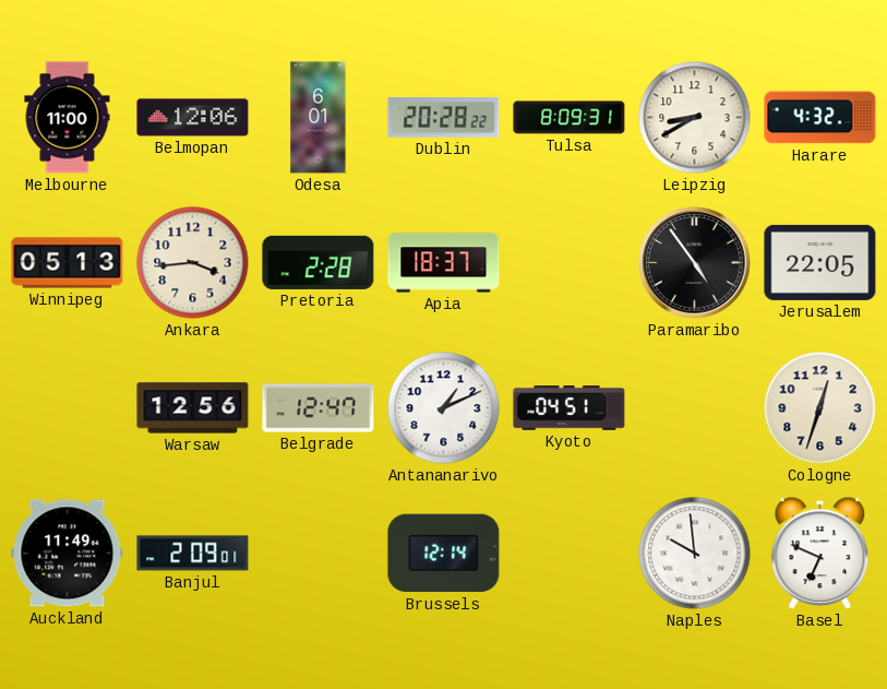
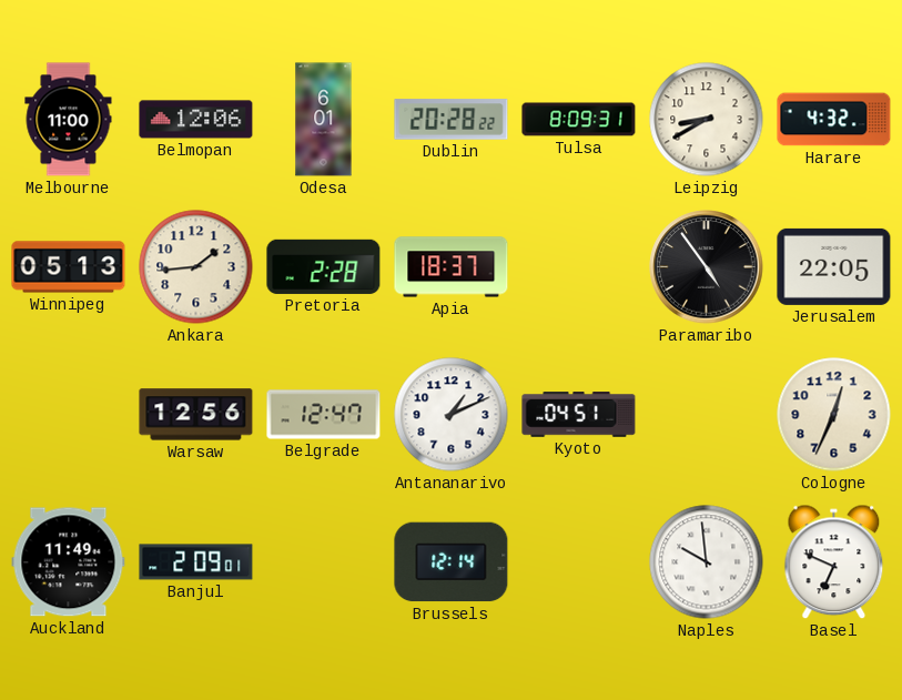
Ankara: 3:44 -> 1:44 (196, 267)
Cologne: 12:33 -> 12:34 (834, 415)
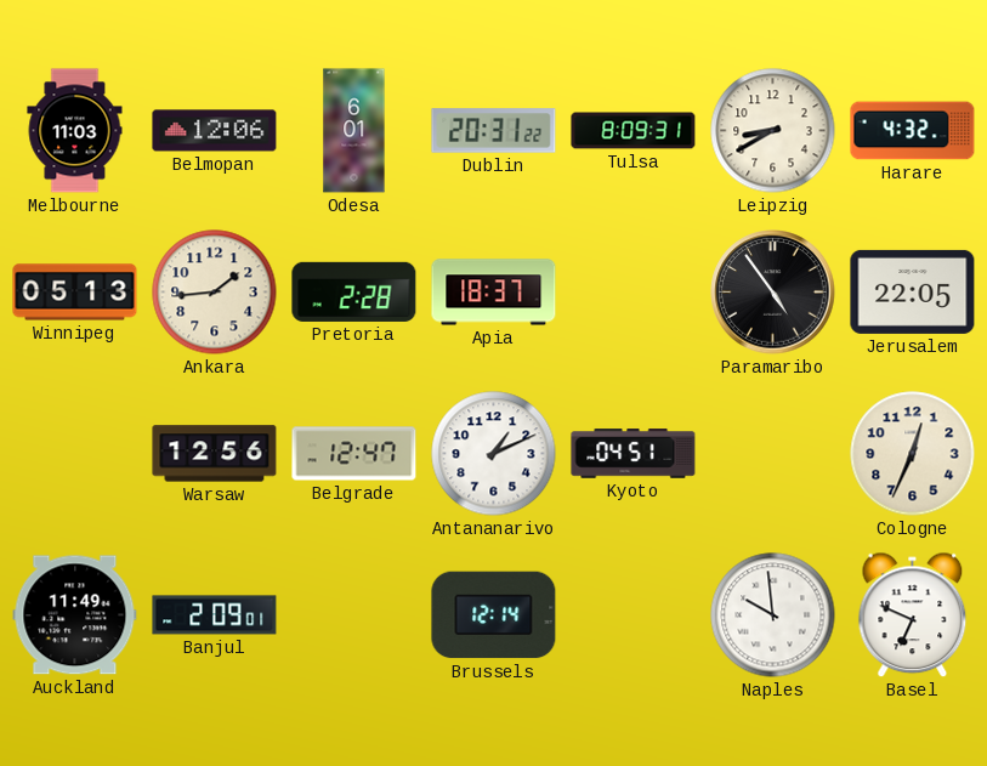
Melbourne: 11:00 -> 11:03 (75, 131)
Dublin: 20:28 -> 20:31 (494, 131)
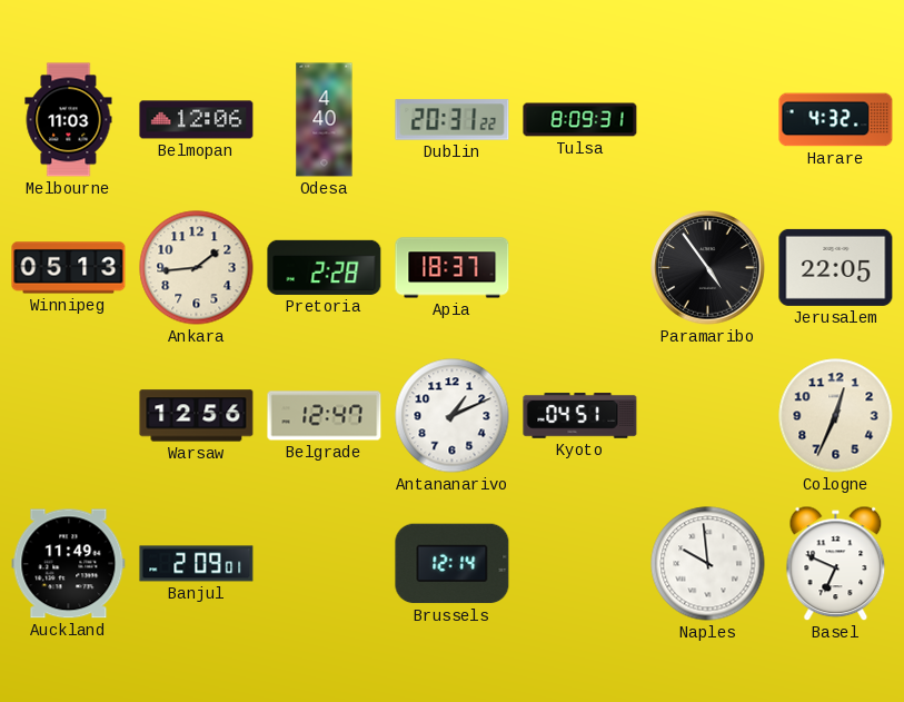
Odesa: 6:01 -> 4:40 (325, 120)
Leipzig: 8:40 -> none (773, 131)
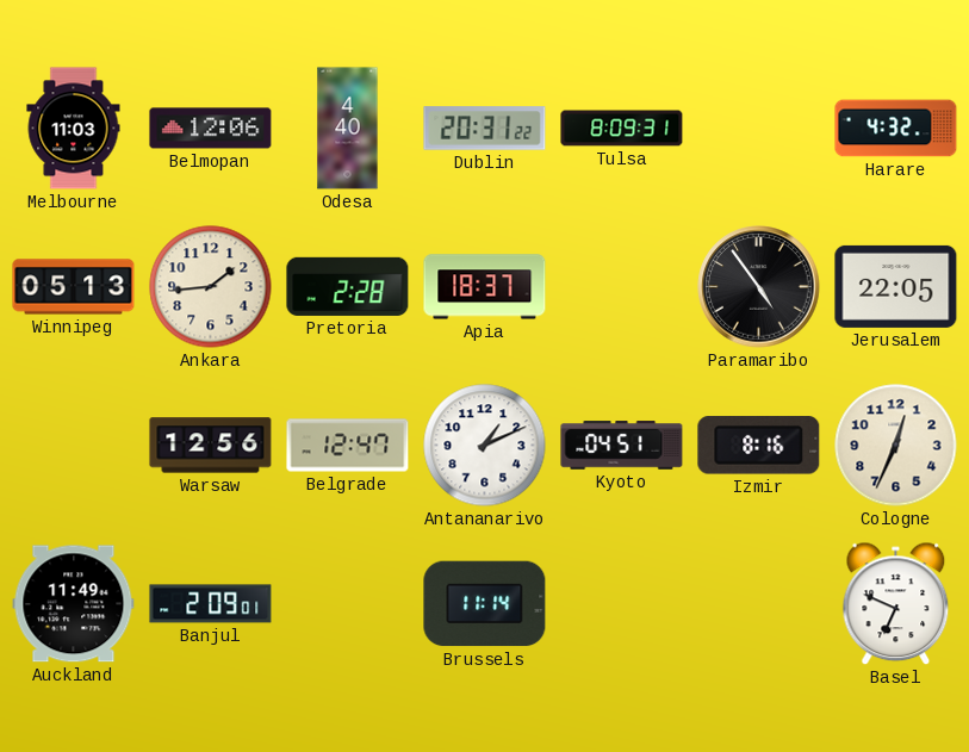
Izmir: none -> 8:16 (759, 446)
Brussels: 12:14 -> 11:14 (485, 604)
Naples: 9:59 -> none (708, 564)
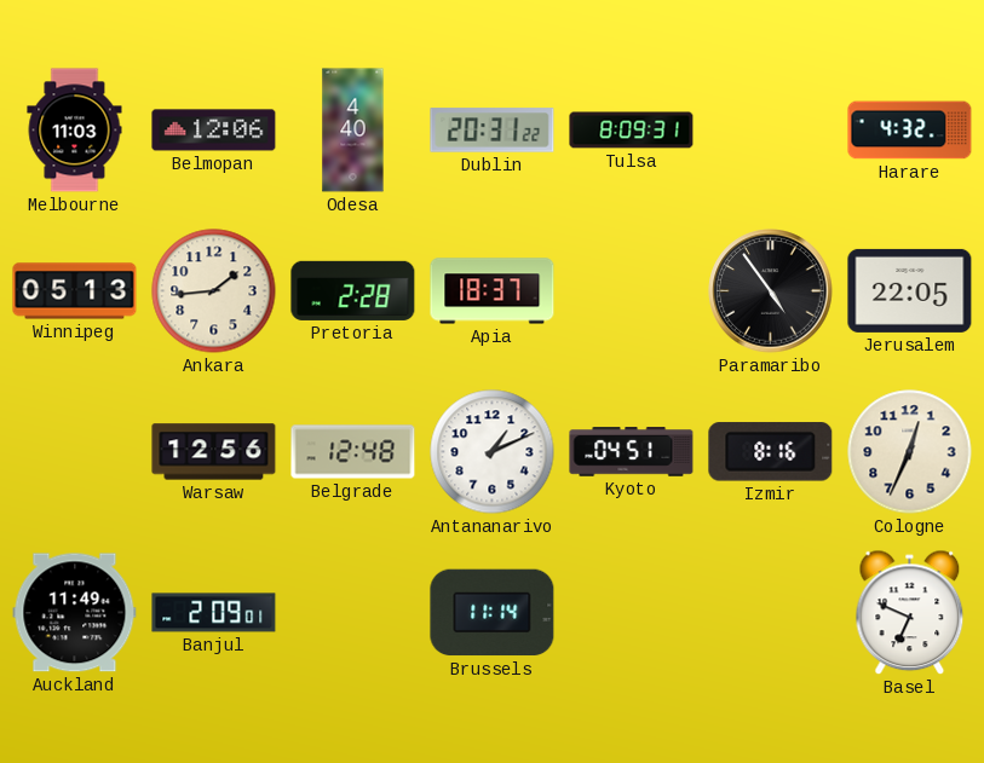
Belgrade: 12:47 -> 12:48 (353, 452)
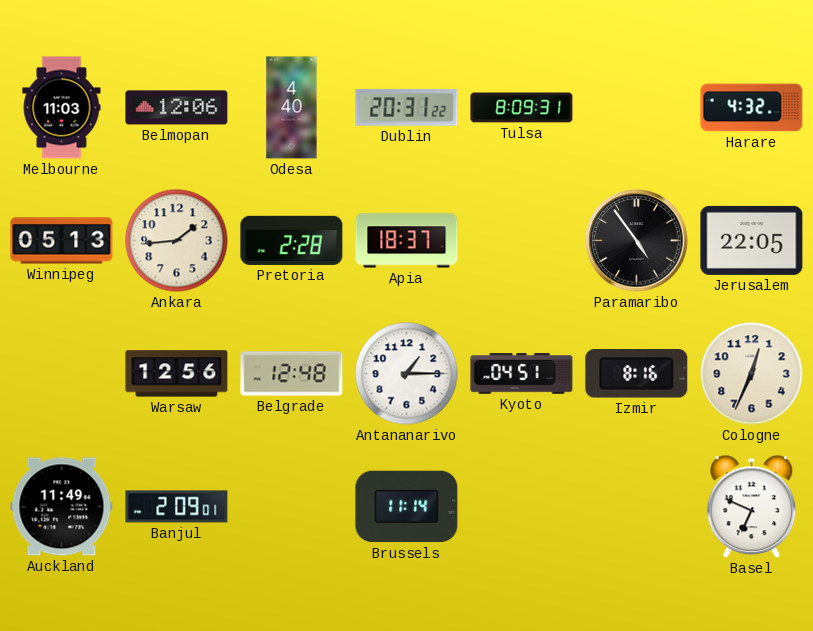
Antananarivo: 1:11 -> 1:15 (407, 374)
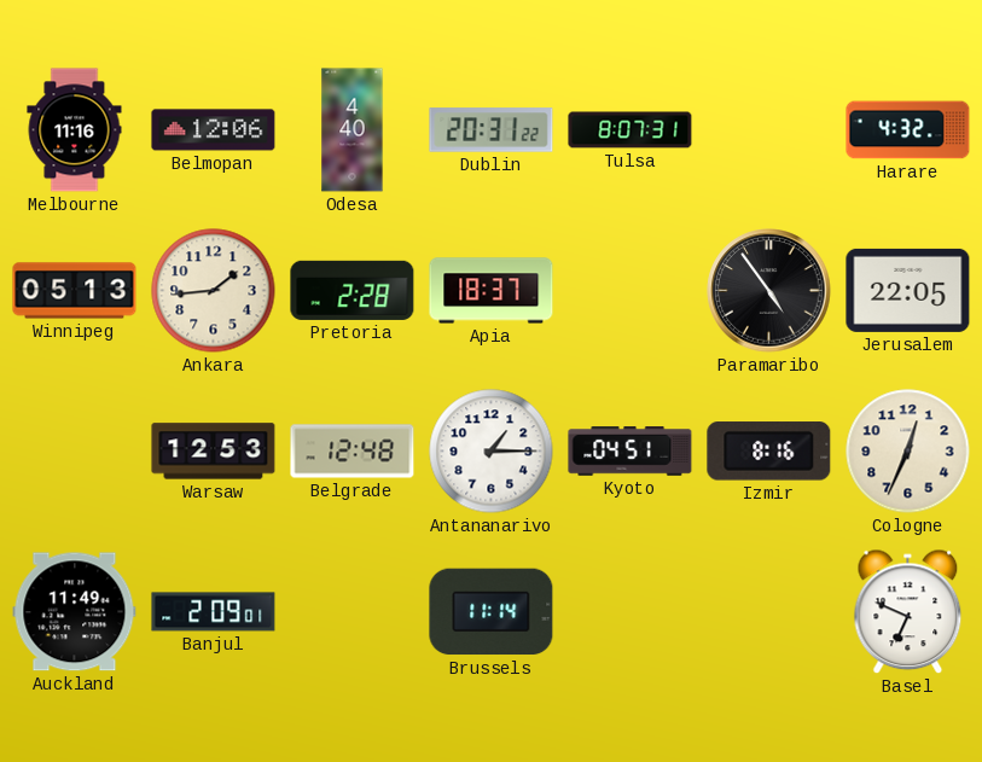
Melbourne: 11:03 -> 11:16 (75, 130)
Tulsa: 8:09 -> 8:07 (631, 130)
Warsaw: 12:56 -> 12:53 (214, 452)
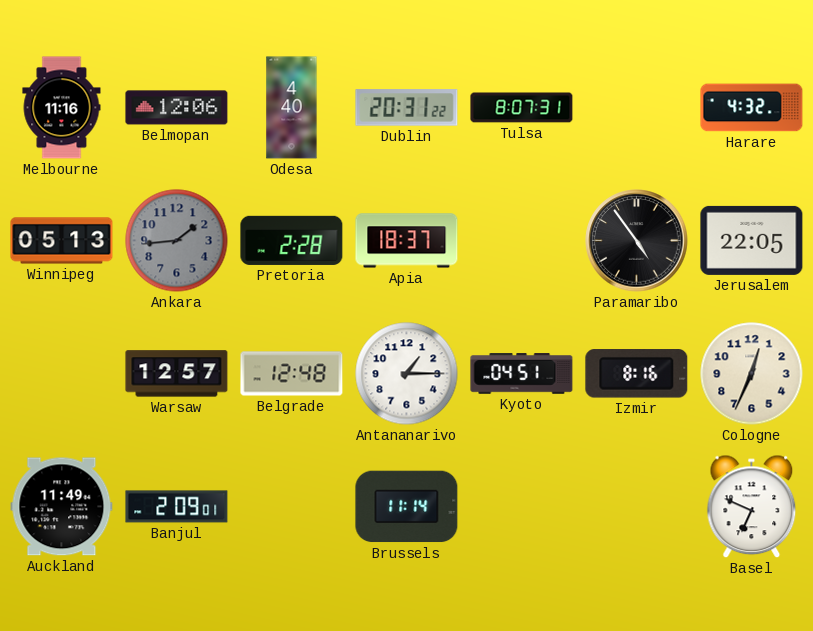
Ankara dial: cream -> grey (177, 241)
Warsaw: 12:53 -> 12:57 (177, 374)
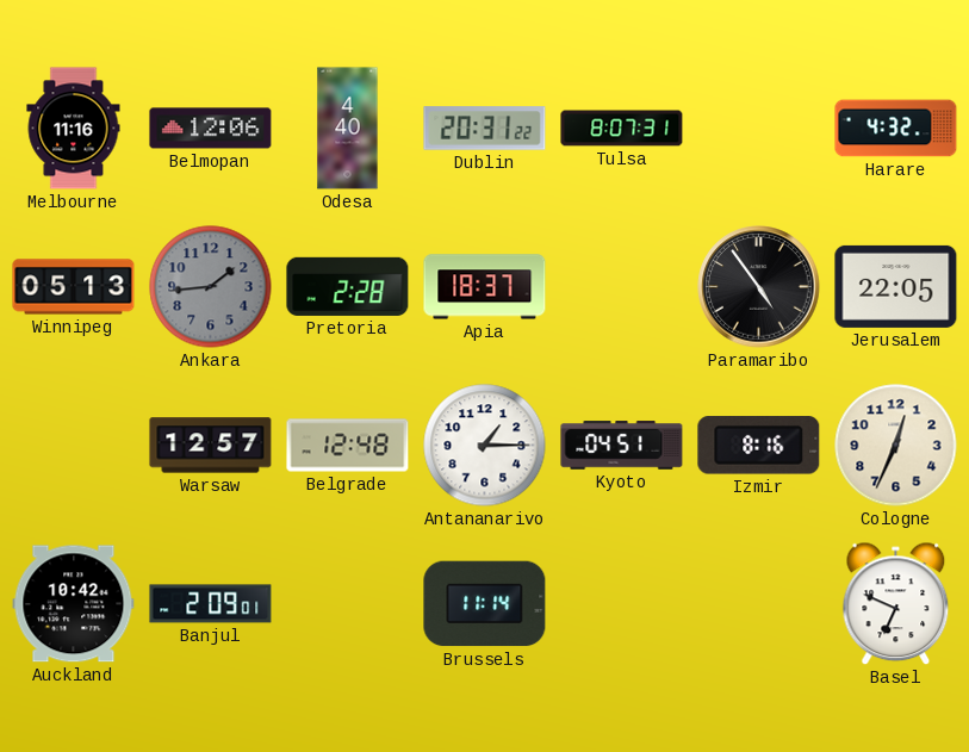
Auckland: 11:49 -> 10:42 (74, 604)
